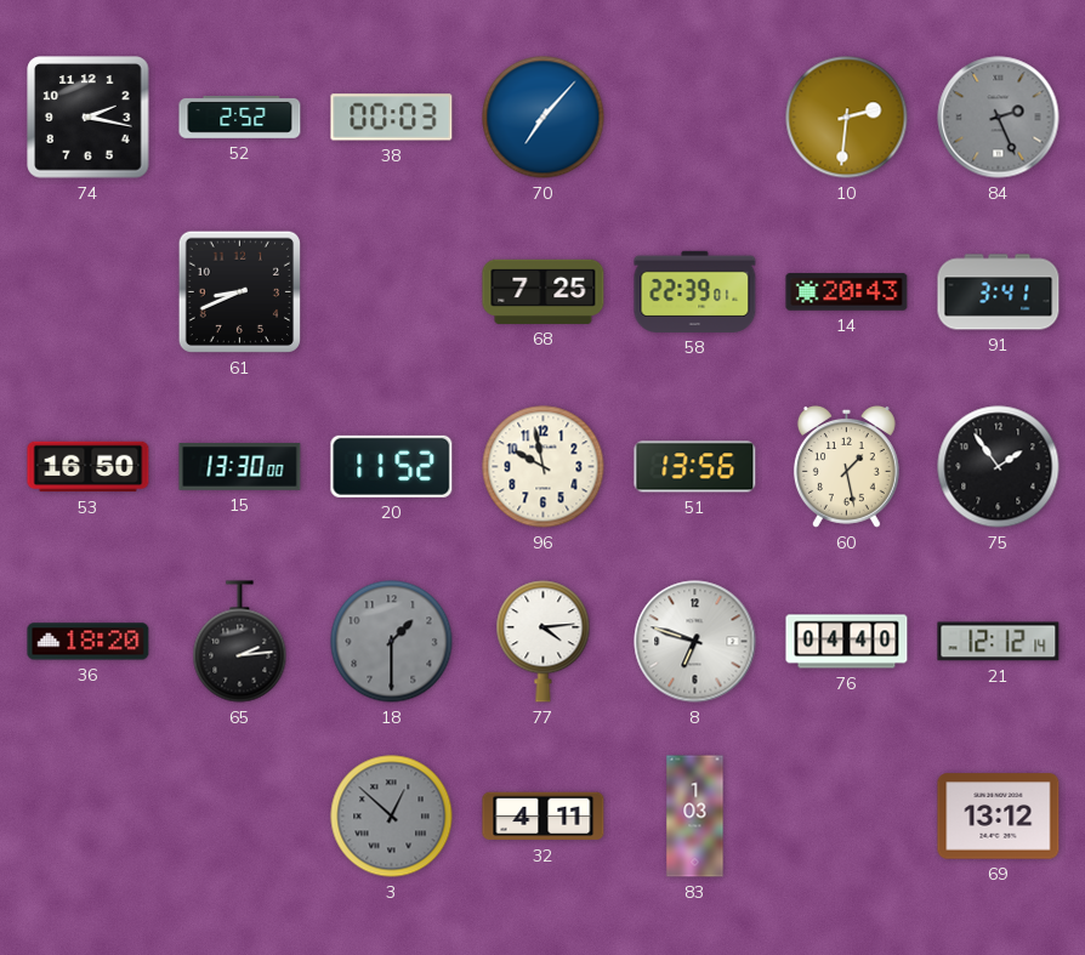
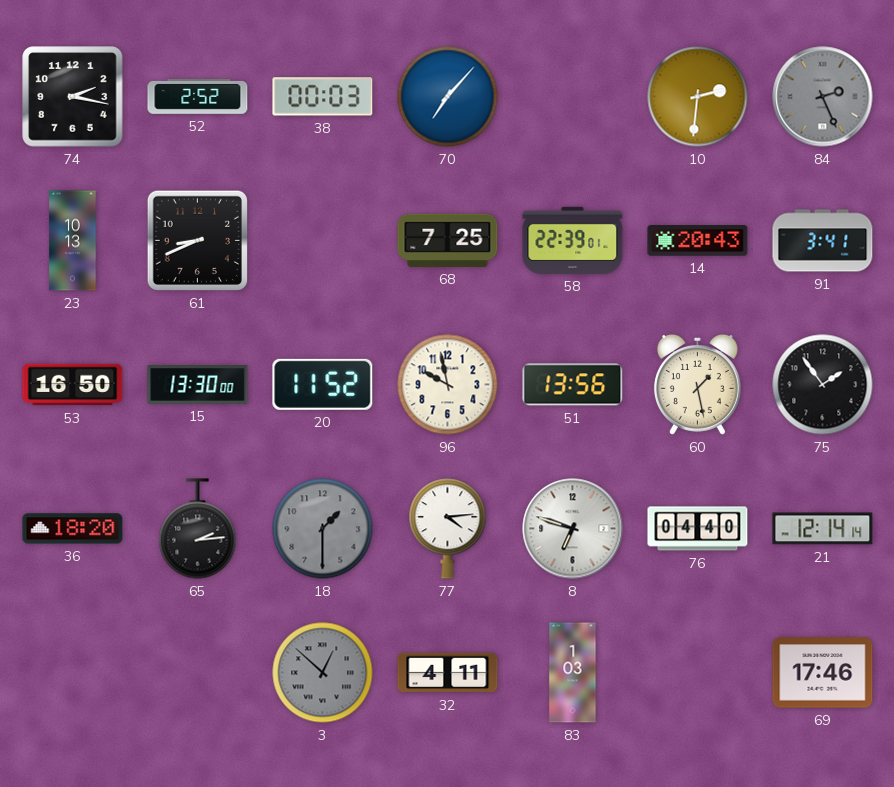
23: none -> 10:13 (73, 241)
21: 12:12 -> 12:14 (823, 529)
69: 13:12 -> 17:46 (823, 673)
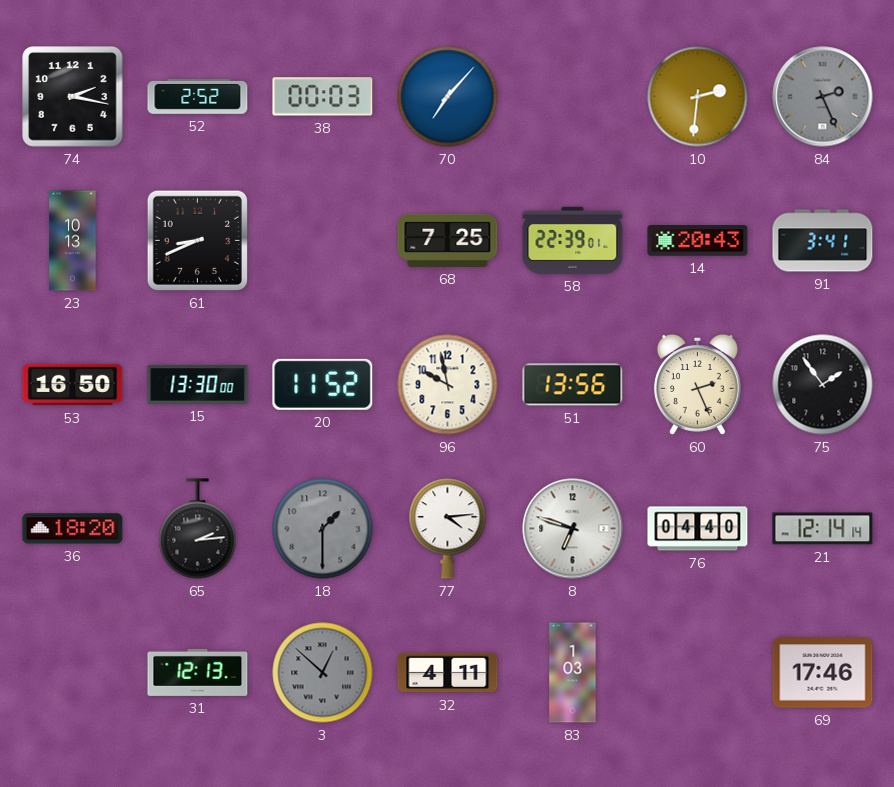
60: 1:28 -> 2:26 (697, 384)
31: none -> 12:13 (198, 672)
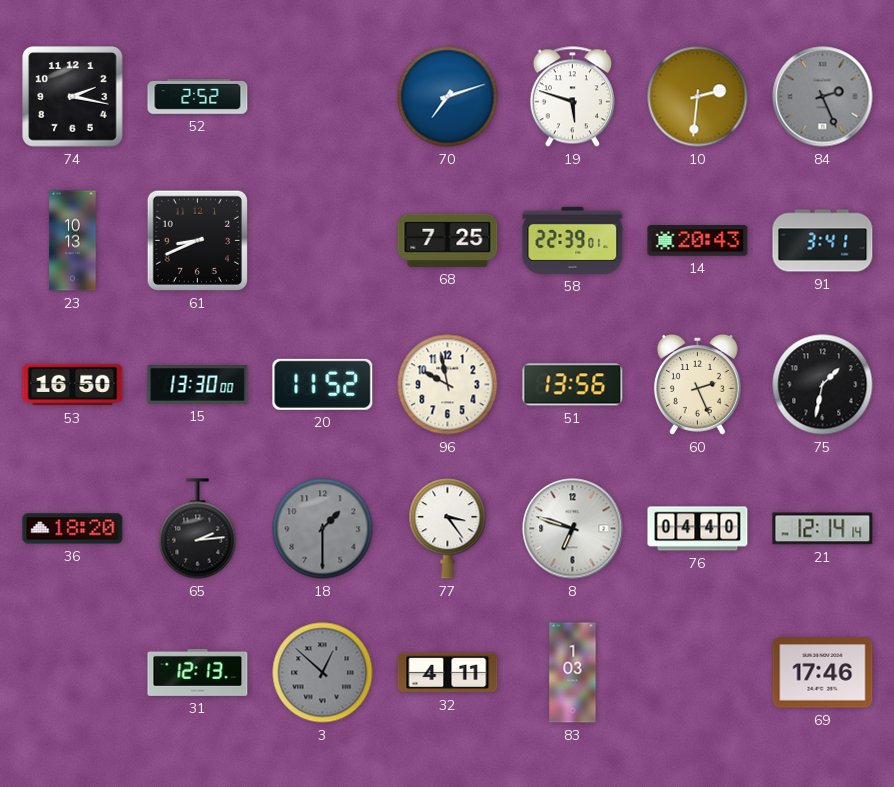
38: 00:03 -> none (323, 97)
70: 7:07 -> 7:12 (448, 97)
19: none -> 5:48 (572, 97)
75: 1:54 -> 1:32 (823, 385)
77: 4:14 -> 3:24 (448, 529)
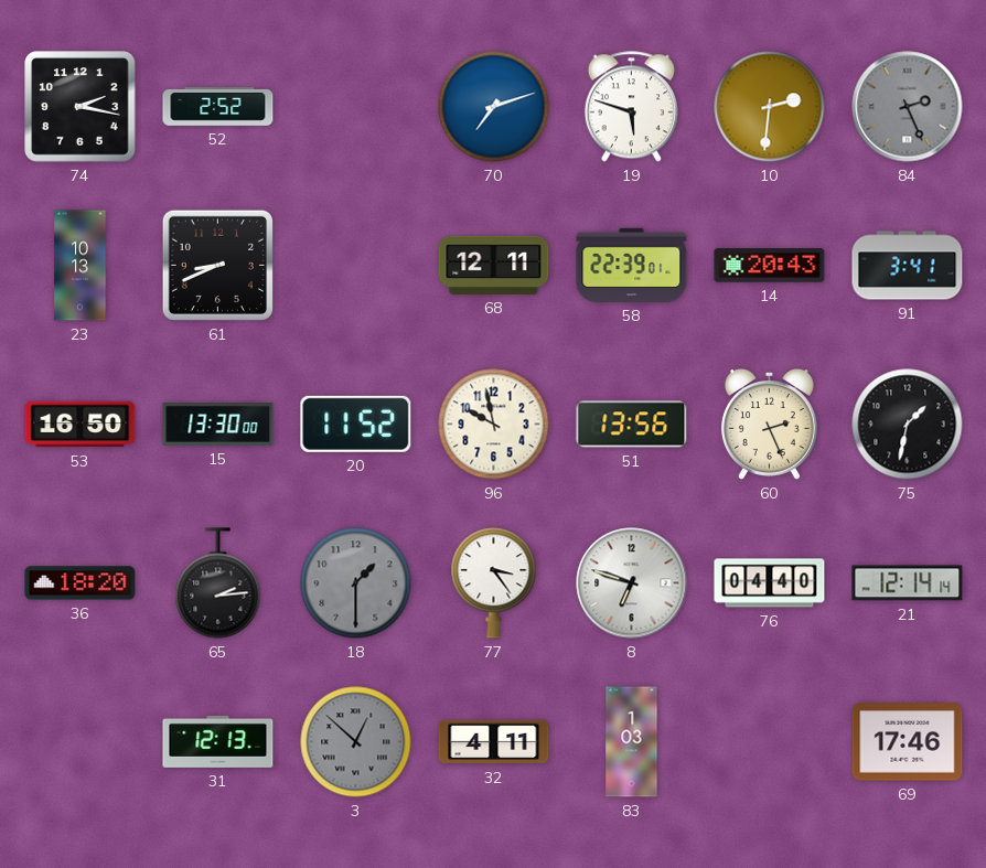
68: 7:25 -> 12:11 (494, 265)
